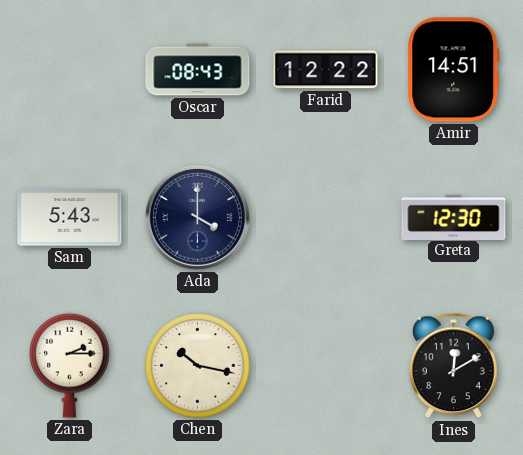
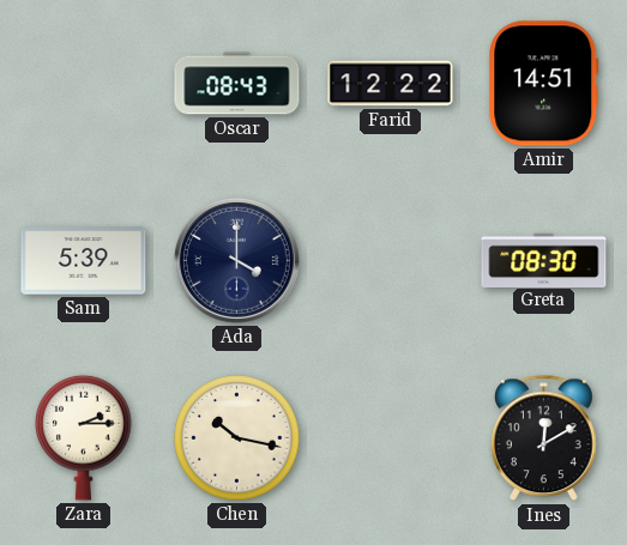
Sam: 5:43 -> 5:39 (84, 261)
Greta: 12:30 -> 08:30 (544, 260)
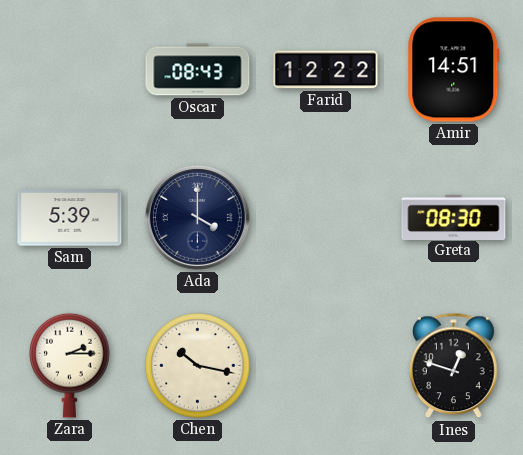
Ines: 12:10 -> 12:48 (454, 366)
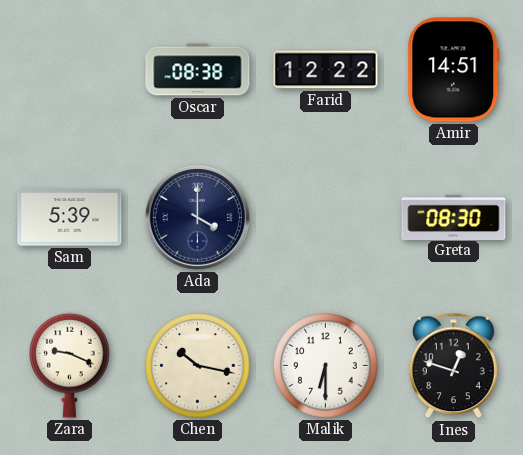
Oscar: 08:43 -> 08:38 (198, 70)
Zara: 2:15 -> 9:19 (70, 365)
Malik: none -> 6:30 (326, 366)
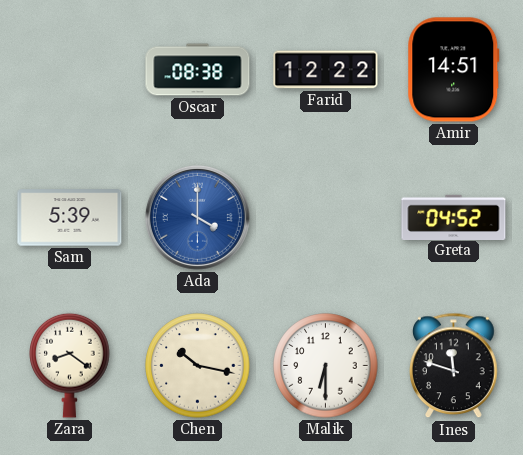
Ada dial: navy -> blue (197, 217)
Greta: 08:30 -> 04:52 (454, 217)
Zara: 9:19 -> 8:21 (70, 365)
Ines: 12:48 -> 11:48 (454, 366)
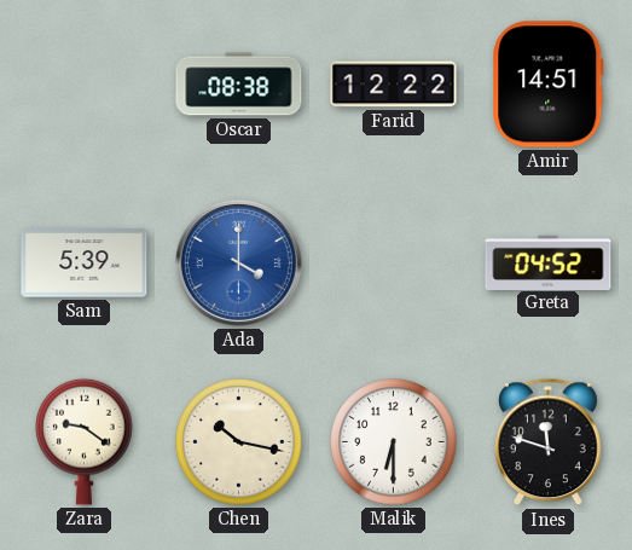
Zara: 8:21 -> 9:21 (85, 441)
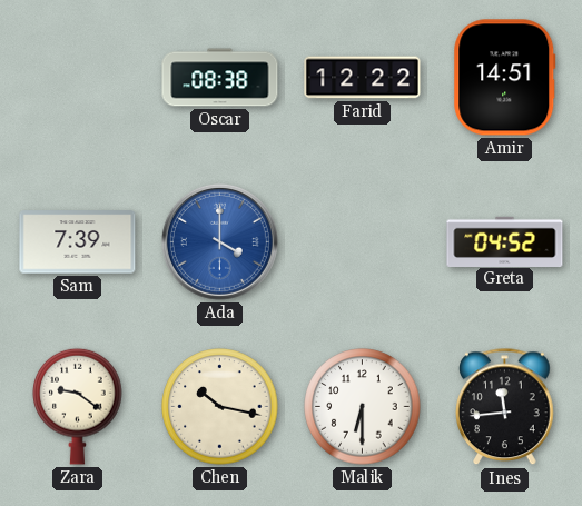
Sam: 5:39 -> 7:39 (78, 242)
Ines: 11:48 -> 11:44 (505, 407)
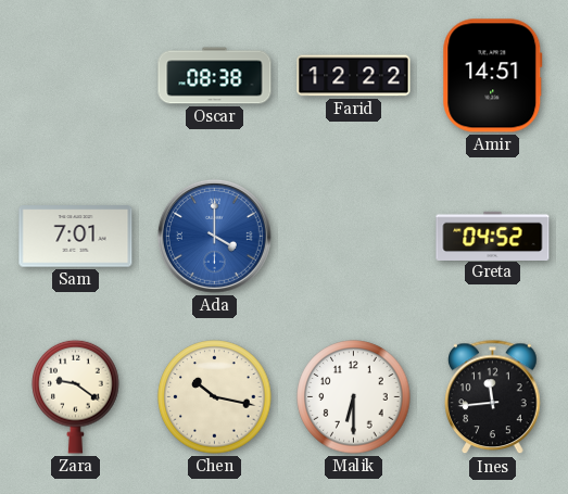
Sam: 7:39 -> 7:01 (76, 237)
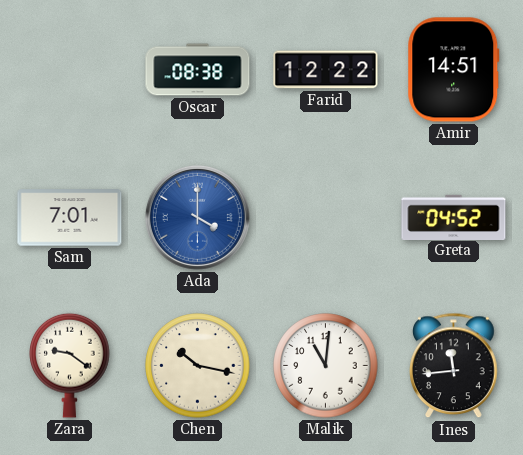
Malik: 6:30 -> 11:01 (326, 366)
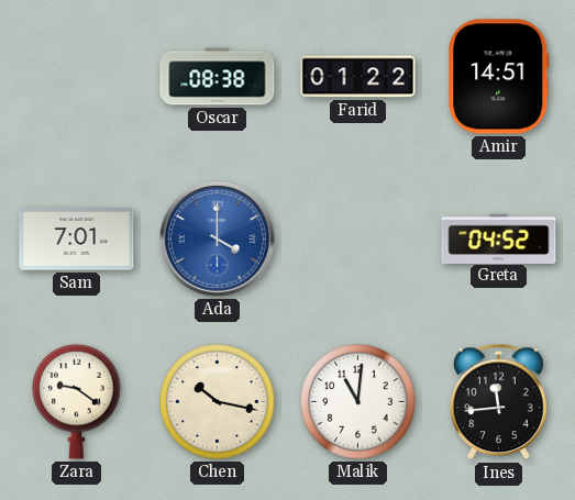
Farid: 12:22 -> 01:22 (358, 77)
